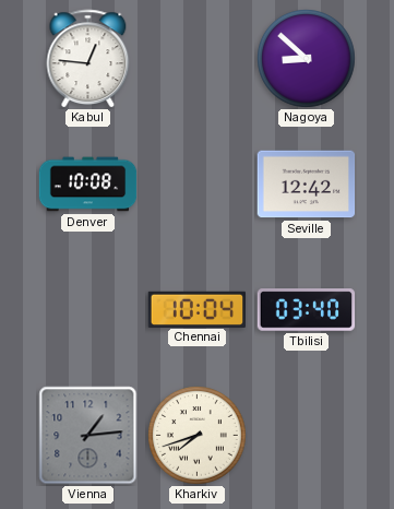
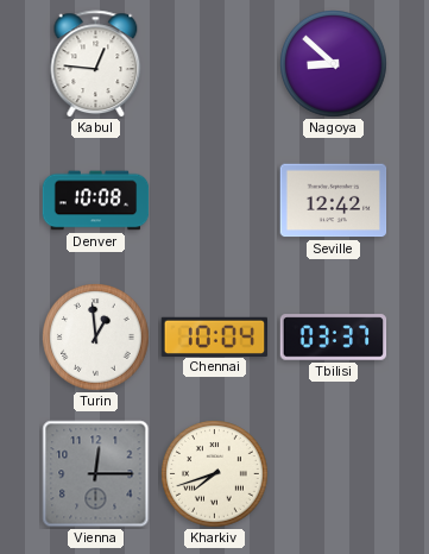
Turin: none -> 12:59 (96, 338)
Tbilisi: 03:40 -> 03:37 (334, 338)
Vienna: 1:14 -> 12:15 (96, 474)
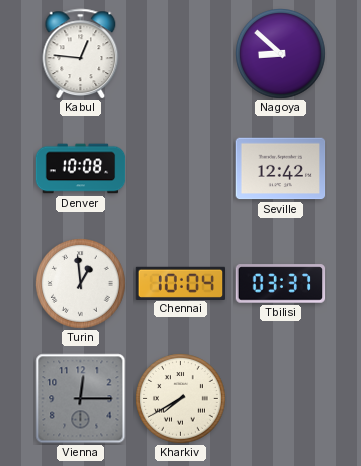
Kharkiv: 7:42 -> 7:40 (181, 399)
